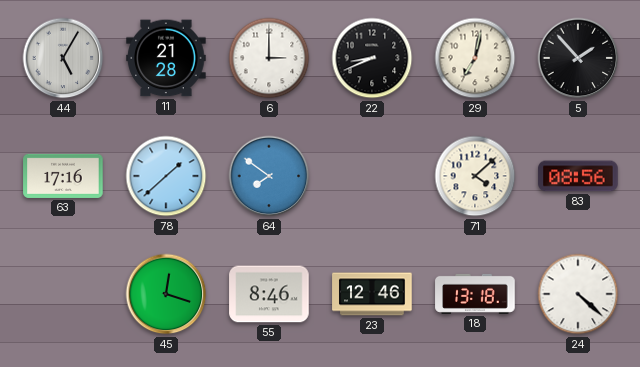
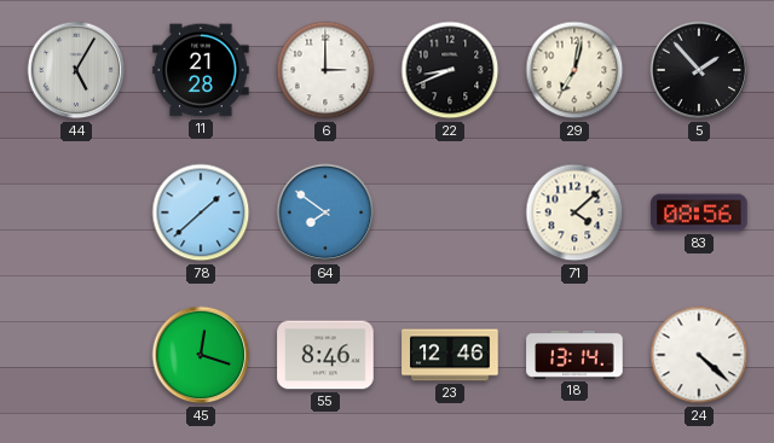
63: 17:16 -> none (63, 176)
18: 13:18 -> 13:14 (574, 355)
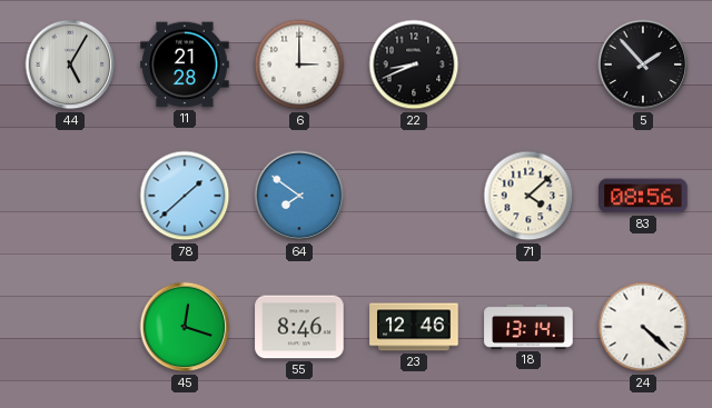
29: 7:02 -> none (574, 70)
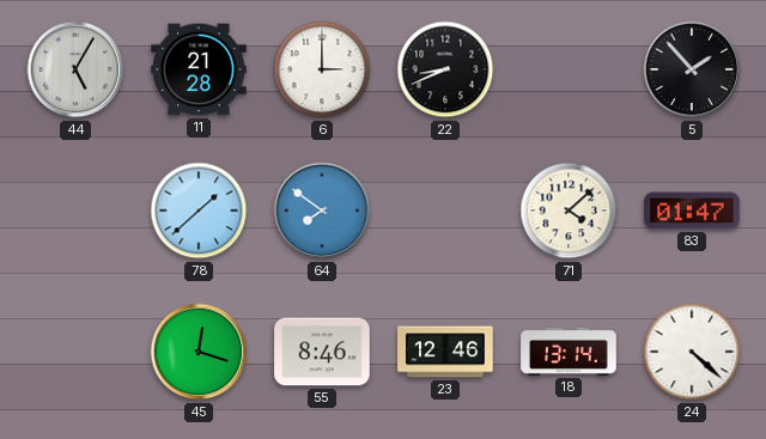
83: 08:56 -> 01:47 (692, 211)
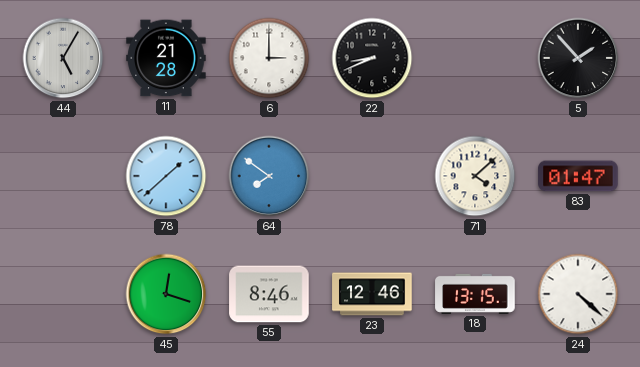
18: 13:14 -> 13:15 (475, 294)
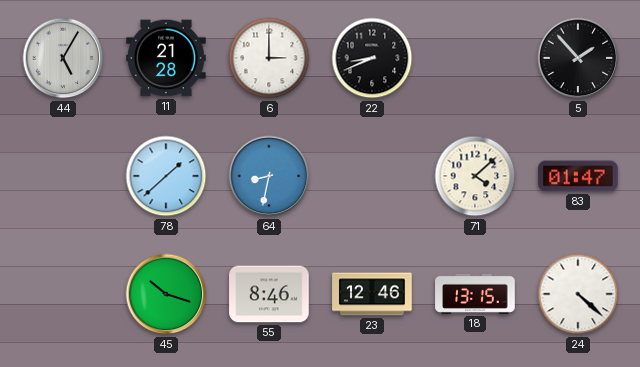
64: 7:51 -> 8:32 (269, 176)
45: 12:18 -> 10:18 (166, 294)
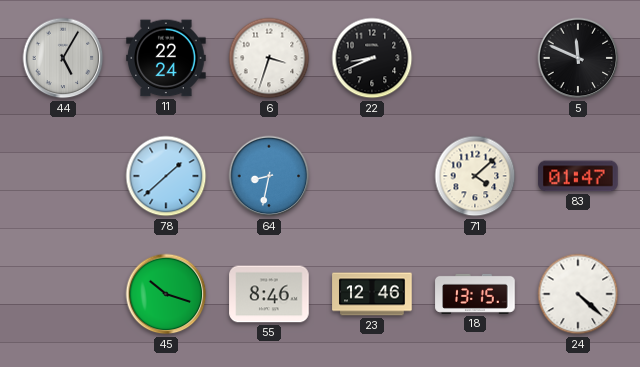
11: 21:28 -> 22:24 (166, 58)
6: 3:00 -> 3:33 (269, 58)
5: 1:53 -> 11:49 (578, 58)
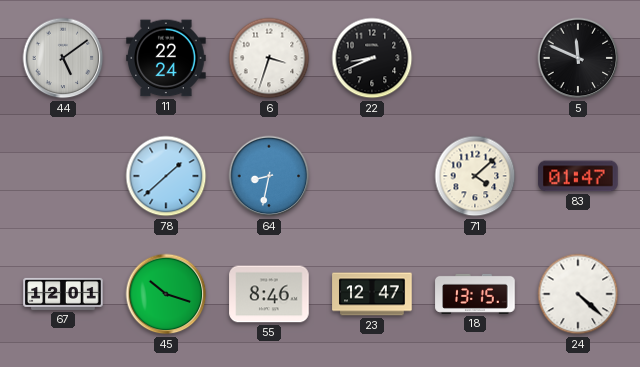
44: 5:05 -> 5:09 (63, 58)
67: none -> 12:01 (63, 294)
23: 12:46 -> 12:47 (372, 294)
